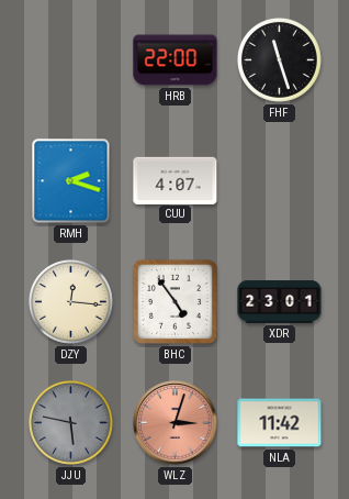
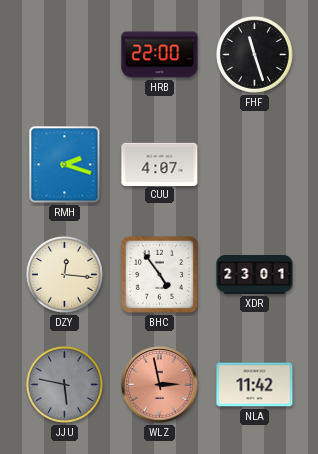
WLZ: 3:03 -> 2:58 (160, 385)
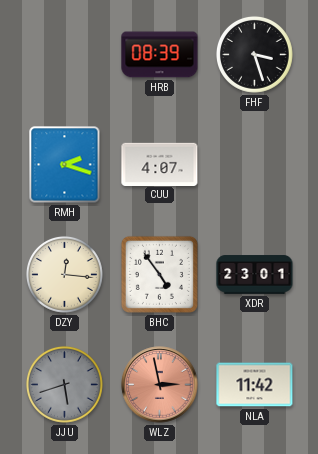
HRB: 22:00 -> 08:39 (160, 55)
FHF: 11:27 -> 3:27 (255, 55)
JJU: 5:47 -> 5:42 (65, 385)
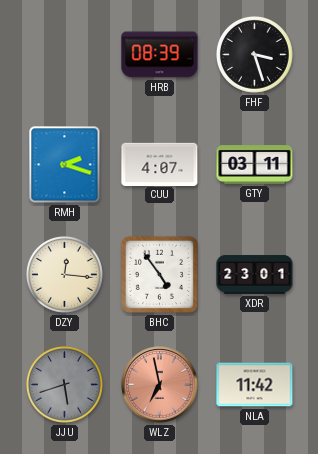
GTY: none -> 03:11 (255, 165)
WLZ: 2:58 -> 6:58 (160, 385)
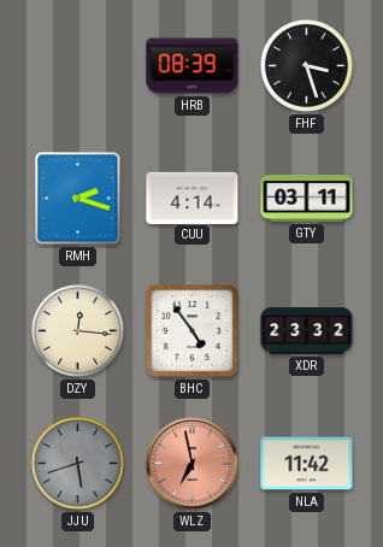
CUU: 4:07 -> 4:14 (193, 198)
XDR: 23:01 -> 23:32 (307, 331)
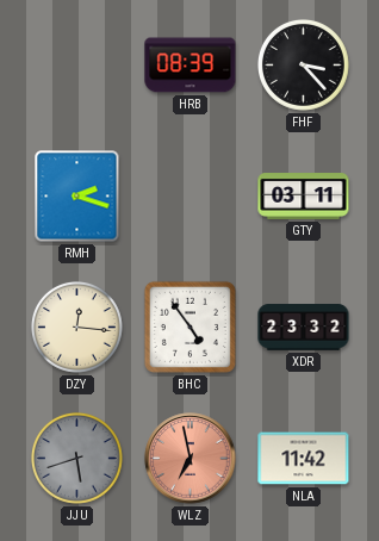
FHF: 3:27 -> 3:23 (304, 66)
CUU: 4:14 -> none (193, 198)
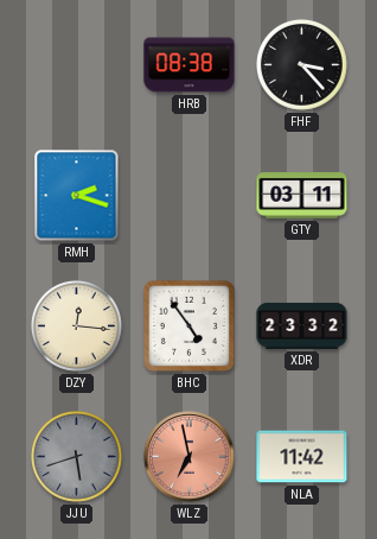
HRB: 08:39 -> 08:38 (190, 65)
